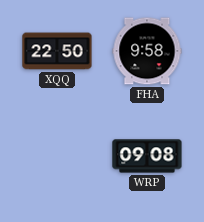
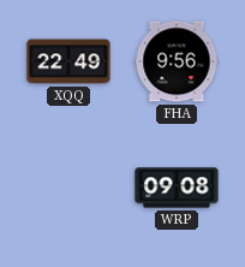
XQQ: 22:50 -> 22:49 (68, 61)
FHA: 9:58 -> 9:56 (177, 61)
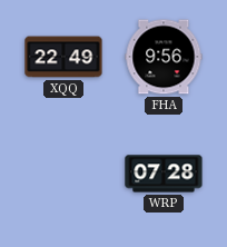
WRP: 09:08 -> 07:28 (164, 174)
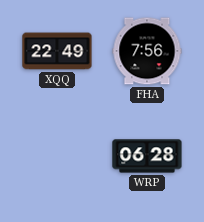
FHA: 9:56 -> 7:56 (147, 51)
WRP: 07:28 -> 06:28 (147, 156)
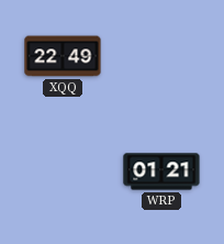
FHA: 7:56 -> none (147, 51)
WRP: 06:28 -> 01:21 (161, 171)
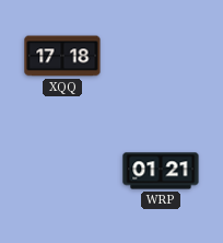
XQQ: 22:49 -> 17:18 (62, 56)
